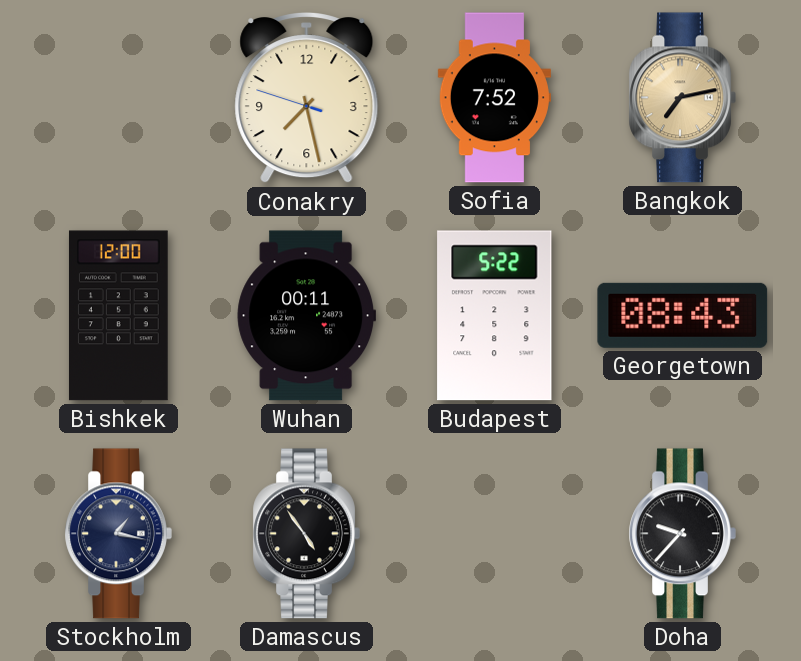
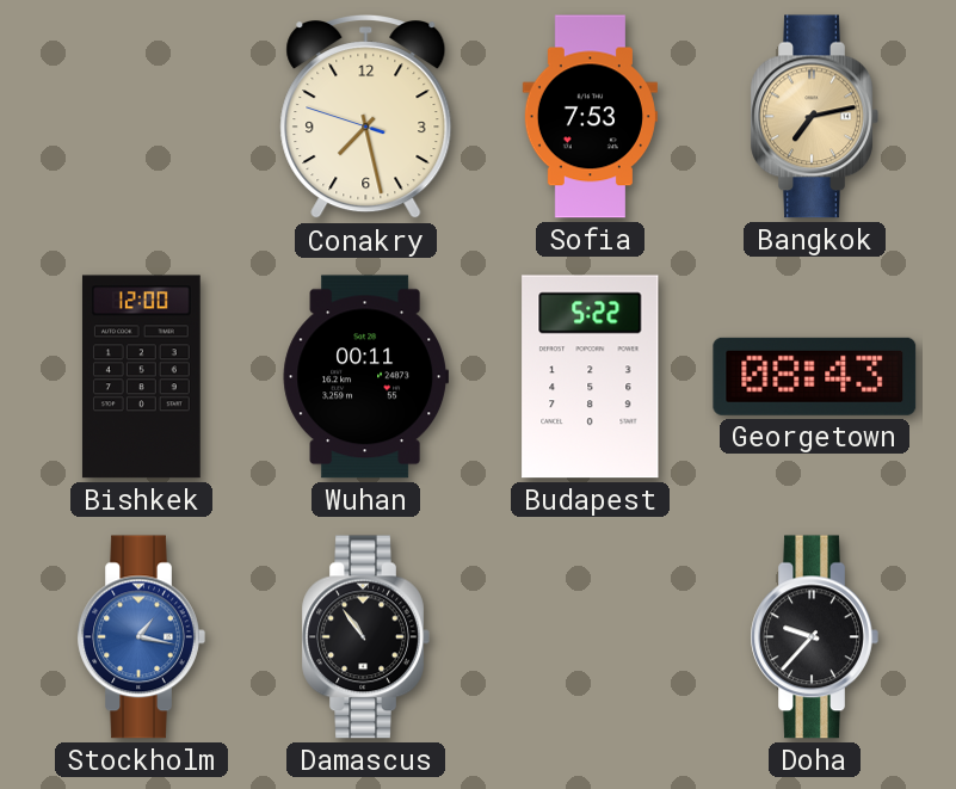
Sofia: 7:52 -> 7:53 (590, 117)
Stockholm dial: navy -> blue (141, 637)
Damascus: 4:54 -> 10:54 (365, 637)
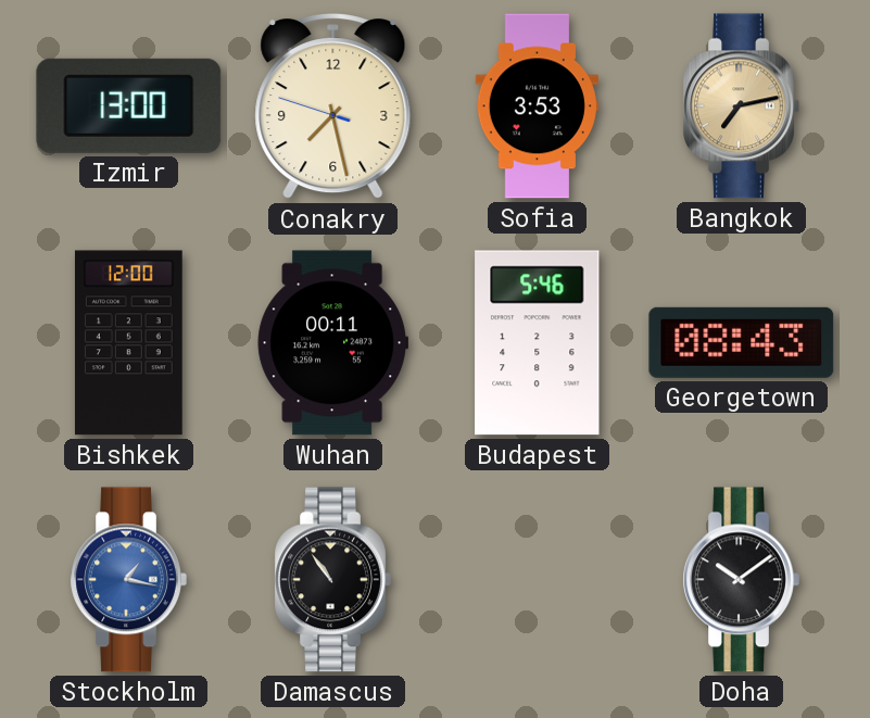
Izmir: none -> 13:00 (129, 105)
Sofia: 7:53 -> 3:53 (537, 106)
Budapest: 5:22 -> 5:46 (538, 343)
Doha: 9:37 -> 10:09 (741, 580)
